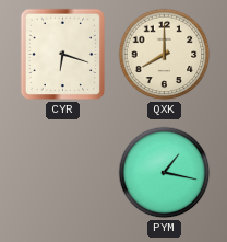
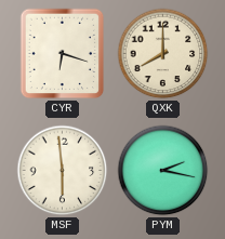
MSF: none -> 5:59 (63, 171)
PYM: 1:17 -> 2:17 (163, 171)
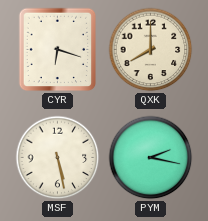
MSF: 5:59 -> 5:28 (58, 158)
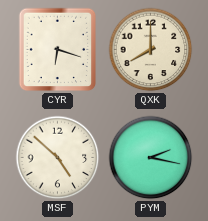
MSF: 5:28 -> 4:52 (58, 158)
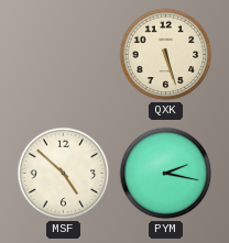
CYR: 6:18 -> none (58, 50)
QXK: 8:00 -> 5:27 (166, 55)
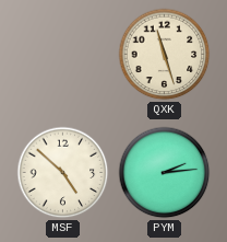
QXK: 5:27 -> 11:27 (165, 55)
PYM: 2:17 -> 2:14 (165, 173)
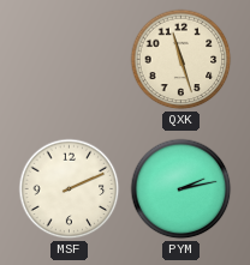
MSF: 4:52 -> 2:11 (70, 189)
PYM: 2:14 -> 2:13 (181, 189)
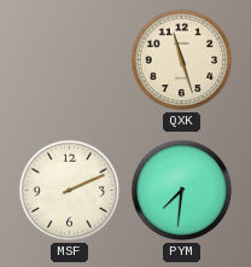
PYM: 2:13 -> 7:31 (182, 191)
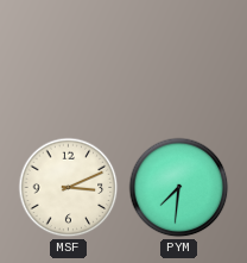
QXK: 11:27 -> none (182, 60)
MSF: 2:11 -> 3:11 (69, 188)
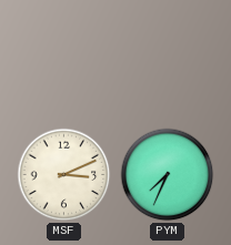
PYM: 7:31 -> 7:34 (168, 175)
